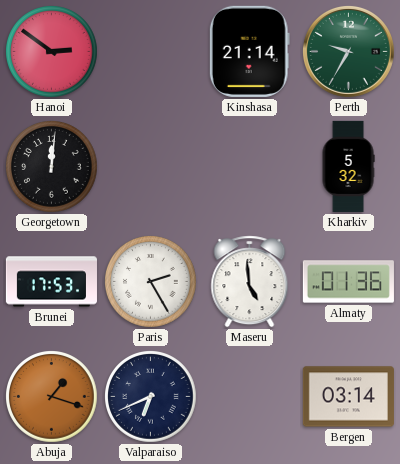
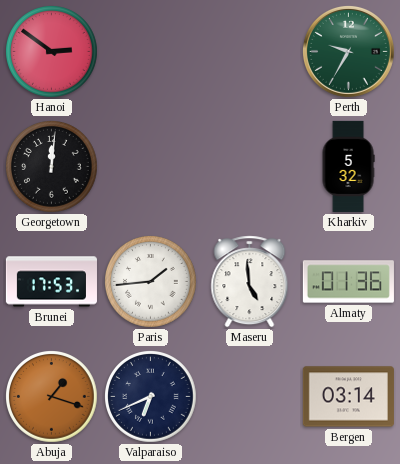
Kinshasa: 21:14 -> none (249, 51)
Paris: 2:25 -> 1:44 (151, 282)
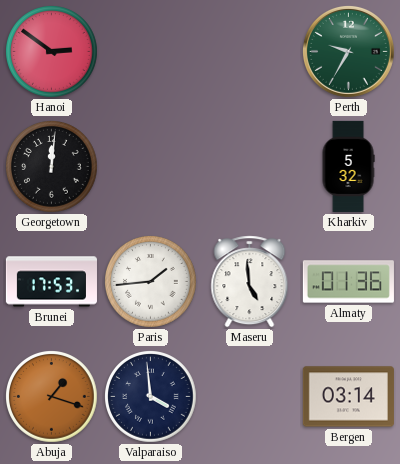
Valparaiso: 6:41 -> 3:59 (151, 397)
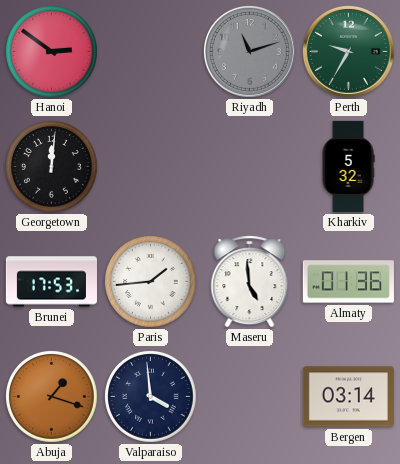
Riyadh: none -> 11:12 (249, 51)
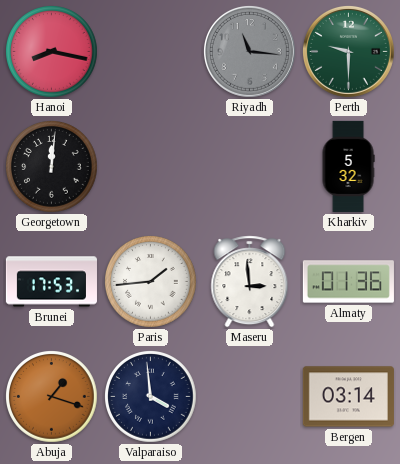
Hanoi: 2:51 -> 8:17 (52, 52)
Riyadh: 11:12 -> 11:16 (249, 51)
Perth: 9:35 -> 9:30 (348, 51)
Maseru: 4:59 -> 2:59 (250, 282)
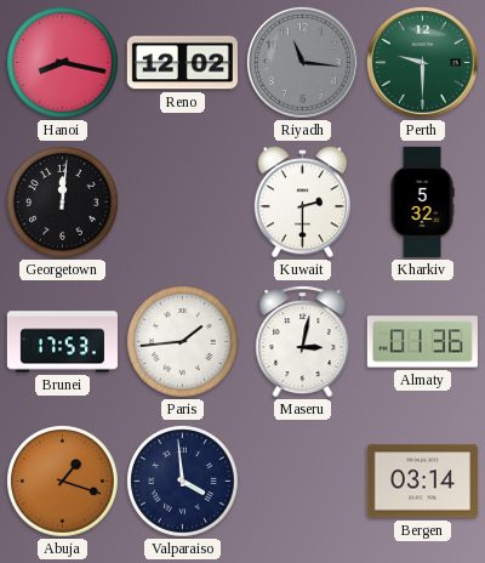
Reno: none -> 12:02 (182, 63)
Kuwait: none -> 2:30 (302, 203)
Maseru: 2:59 -> 3:02 (303, 342)
